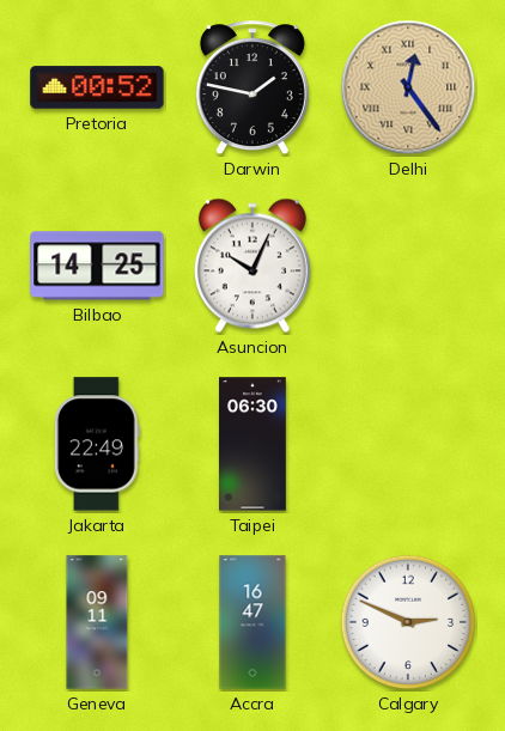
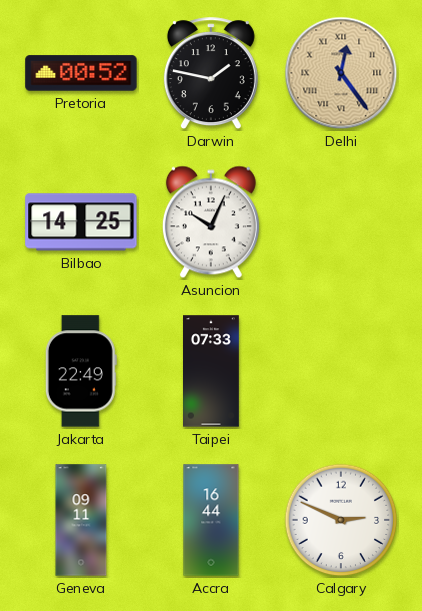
Taipei: 06:30 -> 07:33 (212, 371)
Accra: 16:47 -> 16:44 (211, 520)
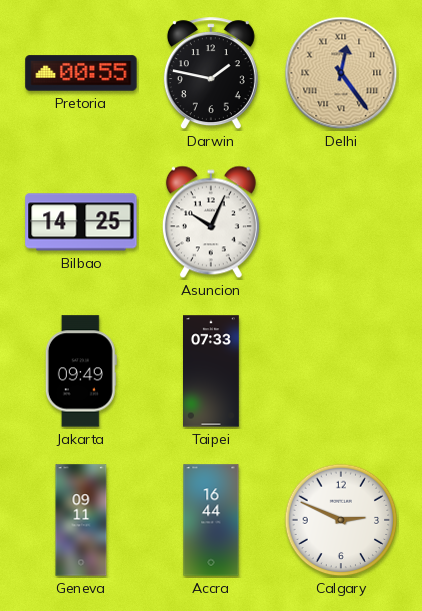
Pretoria: 00:52 -> 00:55 (81, 73)
Jakarta: 22:49 -> 09:49 (81, 371)
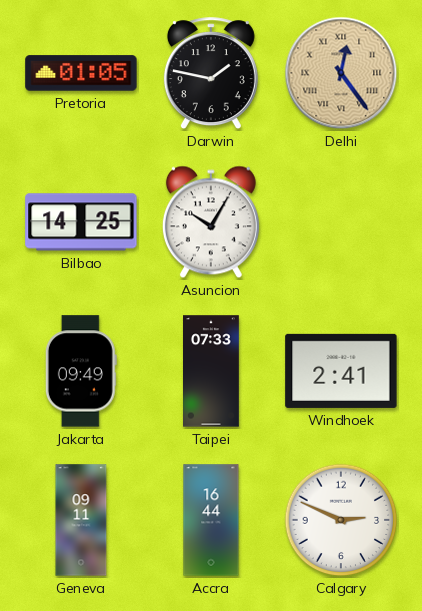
Pretoria: 00:55 -> 01:05 (81, 73)
Asuncion: 10:04 -> 10:05 (211, 222)
Windhoek: none -> 2:41 (341, 371)
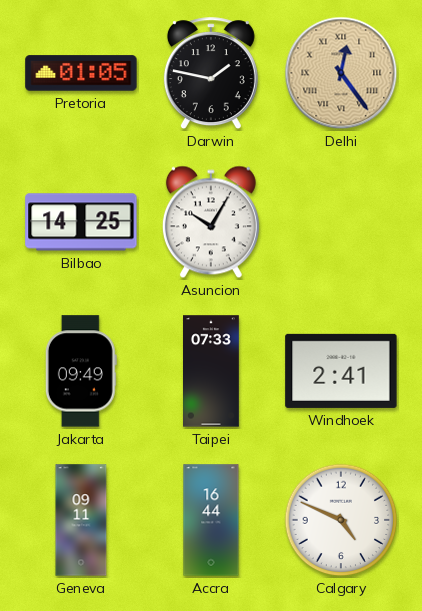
Calgary: 2:49 -> 4:49 (341, 520)
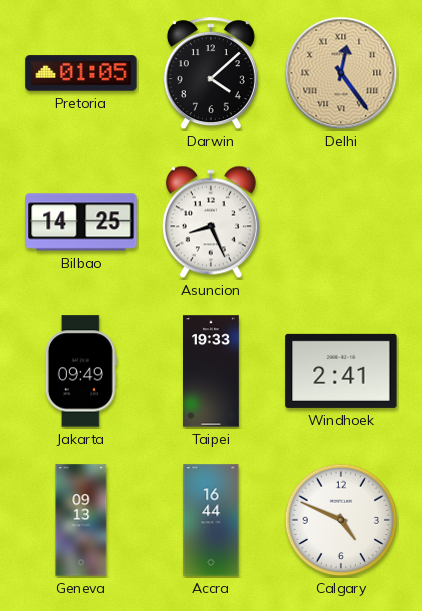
Darwin: 1:47 -> 4:08 (211, 74)
Asuncion: 10:05 -> 8:26 (211, 222)
Taipei: 07:33 -> 19:33 (212, 371)
Geneva: 09:11 -> 09:13 (81, 520)
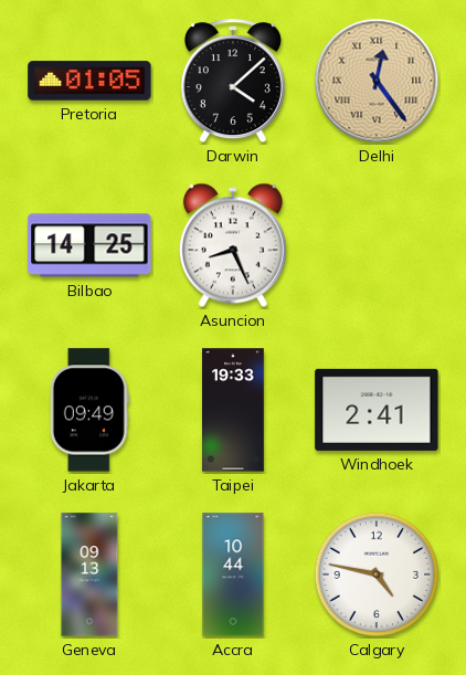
Accra: 16:44 -> 10:44 (233, 574)
Calgary: 4:49 -> 4:47 (377, 574)
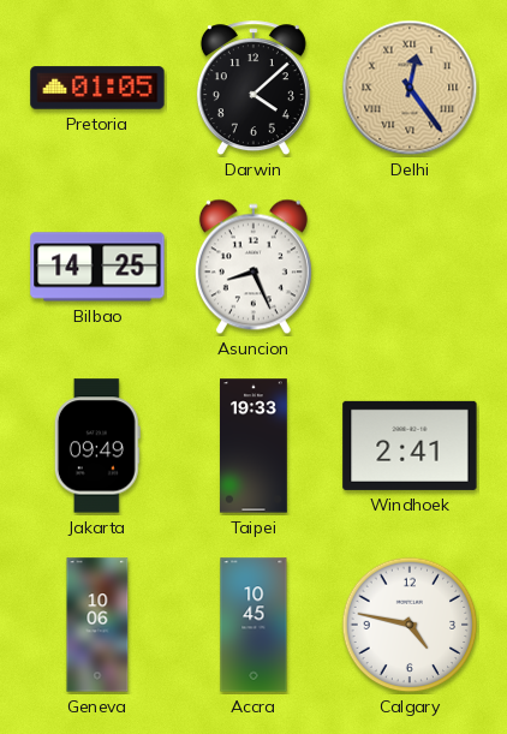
Geneva: 09:13 -> 10:06 (97, 625)
Accra: 10:44 -> 10:45 (253, 625)
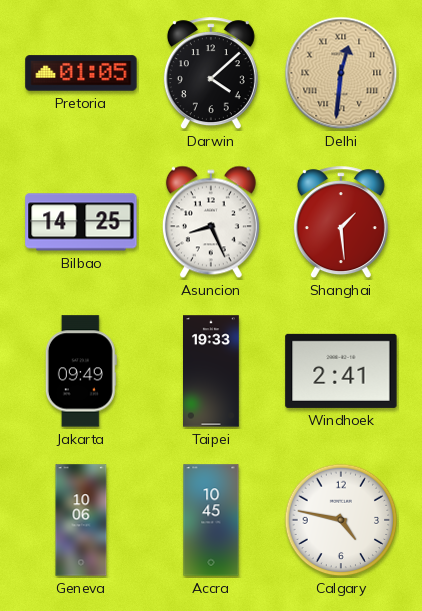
Delhi: 12:24 -> 12:31 (341, 73)
Shanghai: none -> 1:29 (341, 223)
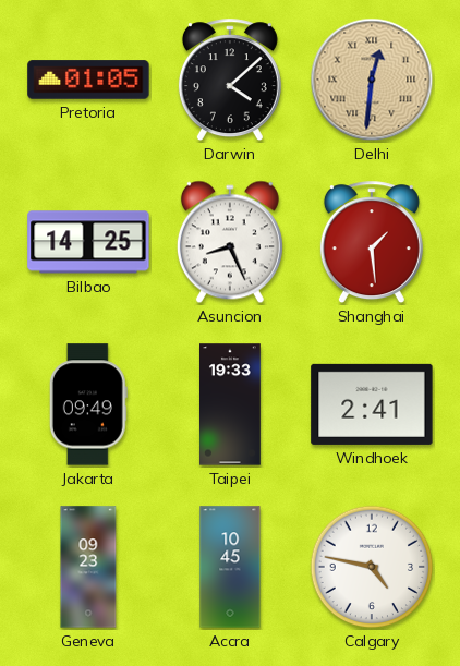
Geneva: 10:06 -> 09:23 (88, 567)
